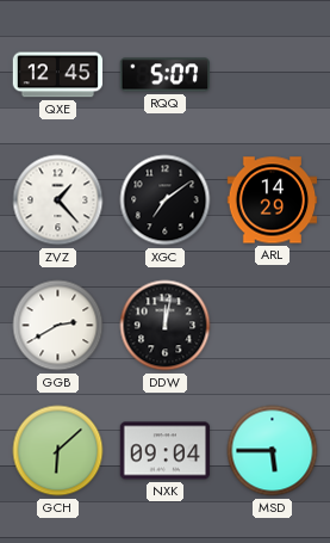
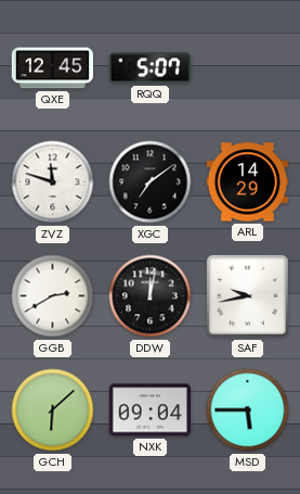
ZVZ: 1:23 -> 11:48 (53, 182)
SAF: none -> 9:43 (247, 295)
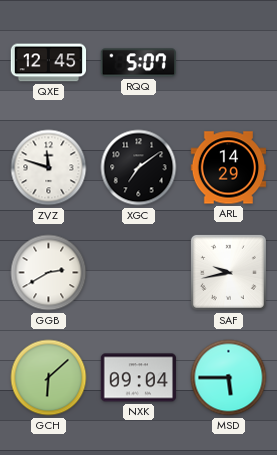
DDW: 12:02 -> none (151, 296)
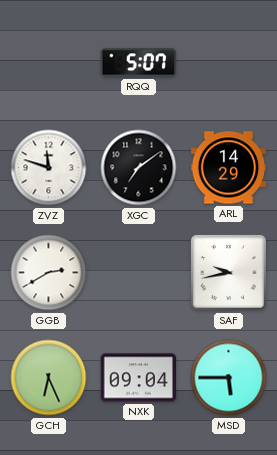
QXE: 12:45 -> none (49, 63)
GCH: 6:08 -> 6:26 (49, 378)
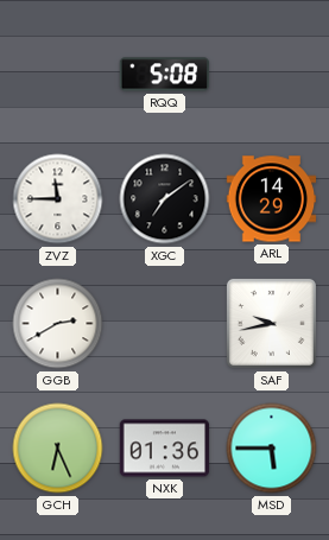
RQQ: 5:07 -> 5:08 (164, 75)
ZVZ: 11:48 -> 11:45 (58, 199)
NXK: 09:04 -> 01:36 (165, 449)
